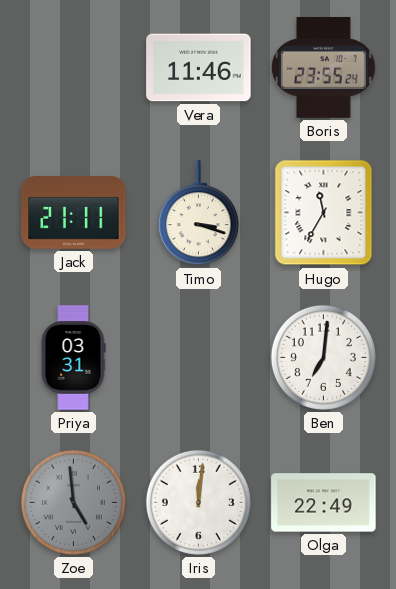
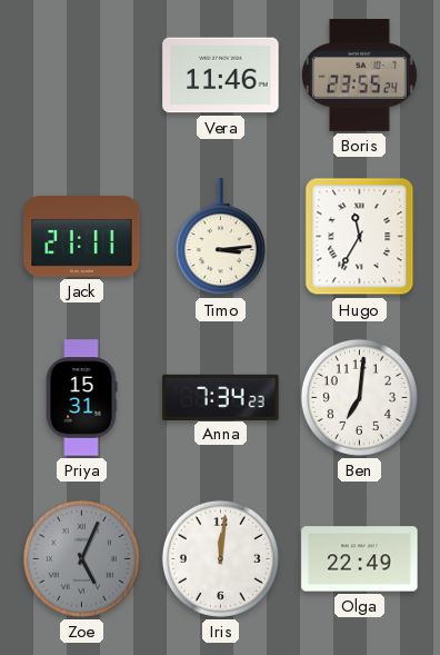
Timo: 3:18 -> 3:14 (220, 237)
Priya: 03:31 -> 15:31 (81, 398)
Anna: none -> 7:34 (221, 397)
Zoe: 4:59 -> 5:04 (81, 558)
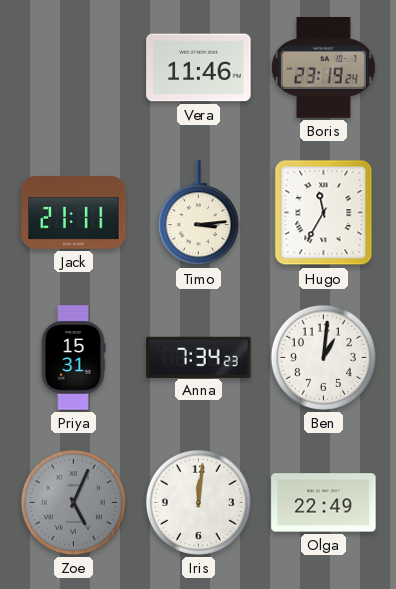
Boris: 23:55 -> 23:19 (323, 68)
Ben: 7:01 -> 1:01 (323, 357)
